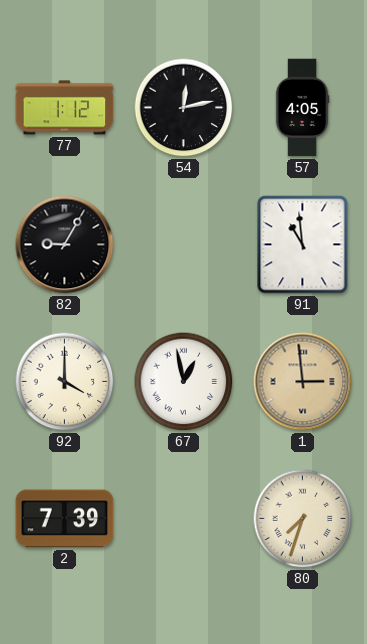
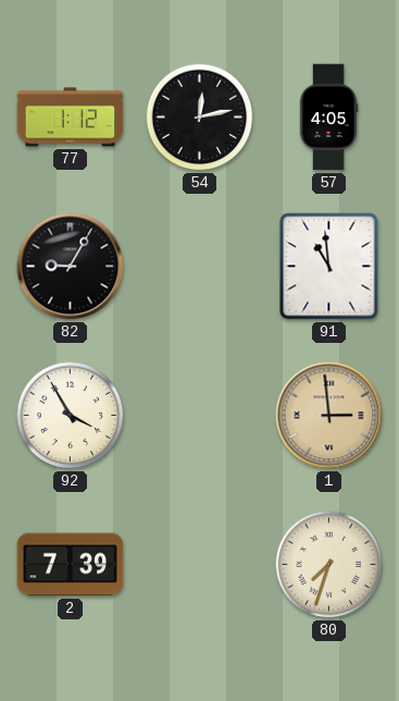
92: 4:00 -> 3:55 (71, 416)
67: 12:58 -> none (184, 382)
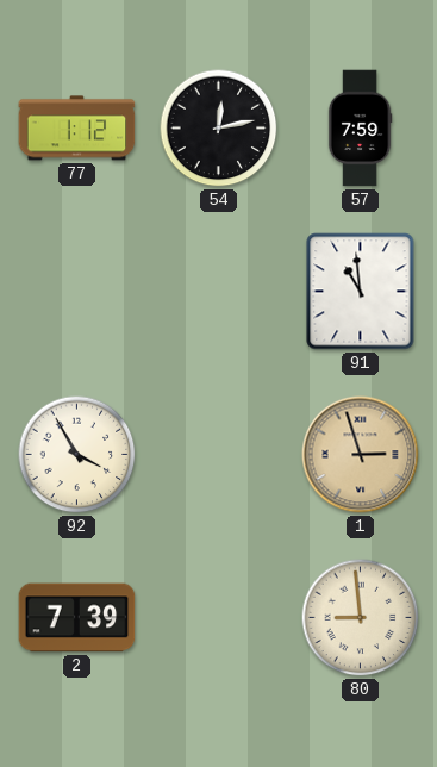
57: 4:05 -> 7:59 (360, 129)
82: 9:05 -> none (71, 267)
1: 2:59 -> 2:57 (361, 455)
80: 7:33 -> 8:59 (361, 618)
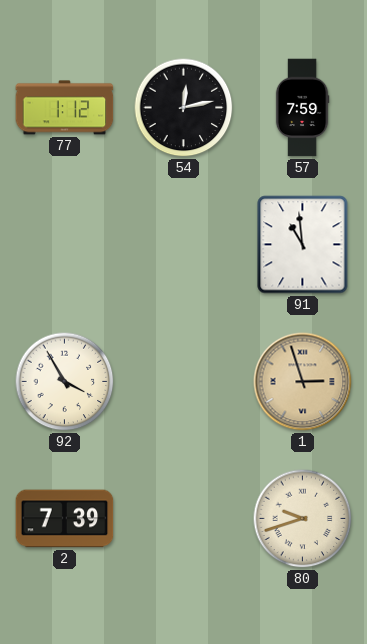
80: 8:59 -> 9:42 (303, 519)
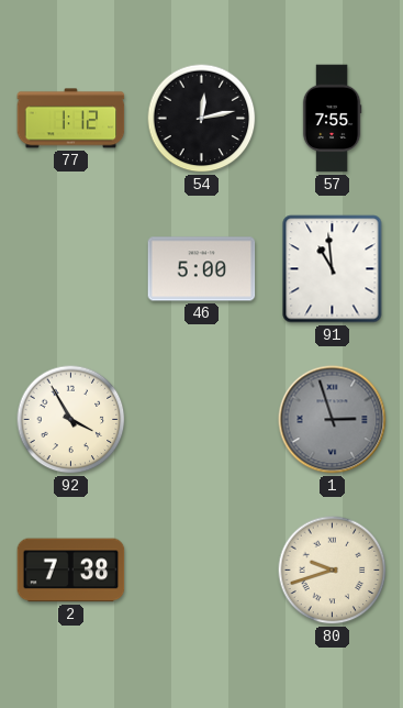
57: 7:59 -> 7:55 (332, 119)
46: none -> 5:00 (202, 269)
1 dial: champagne -> grey (333, 420)
2: 7:39 -> 7:38 (71, 571)
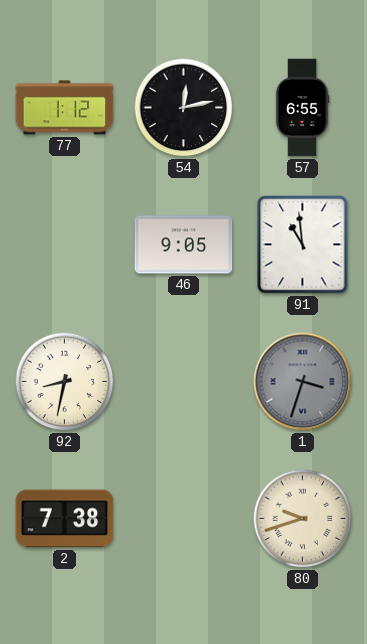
57: 7:55 -> 6:55 (302, 108)
46: 5:00 -> 9:05 (184, 245)
92: 3:55 -> 8:32 (65, 382)
1: 2:57 -> 3:33 (303, 382)
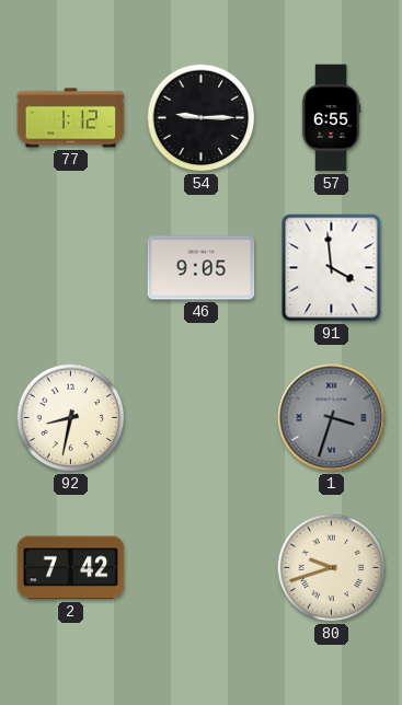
54: 12:13 -> 9:15 (202, 118)
91: 10:59 -> 3:59 (332, 268)
2: 7:38 -> 7:42 (71, 568)
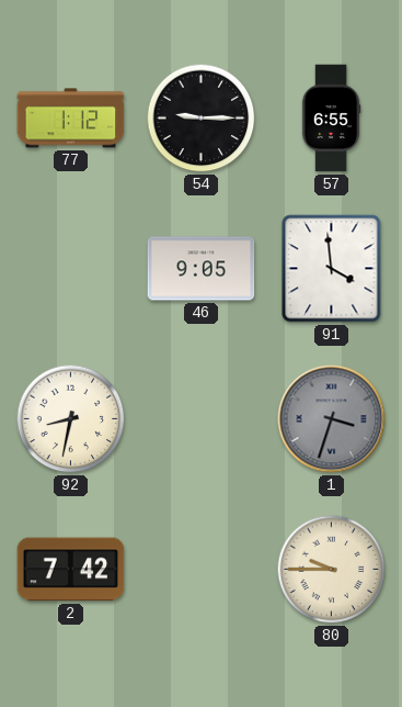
80: 9:42 -> 9:45 (332, 570)
